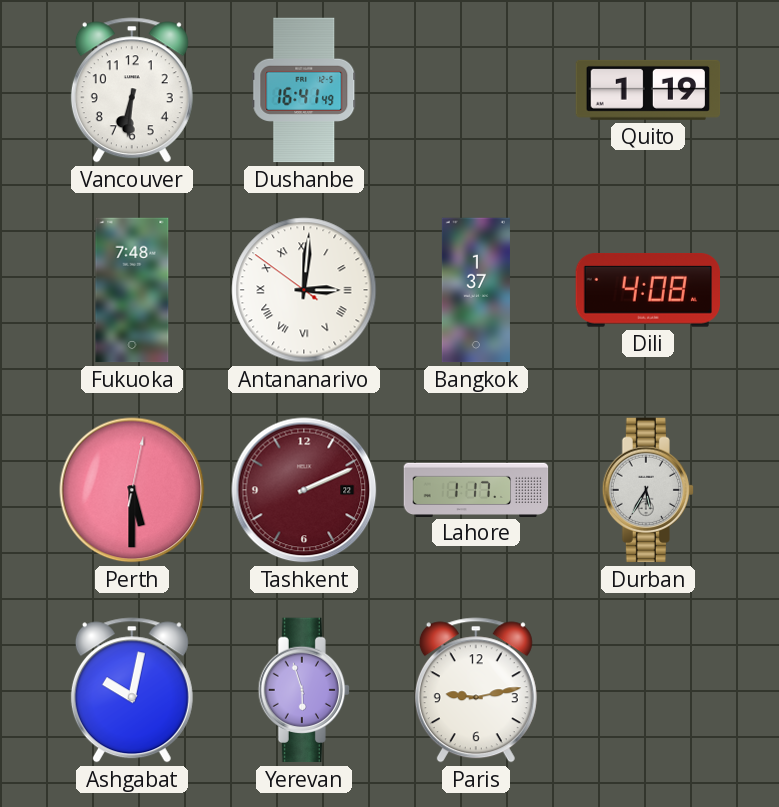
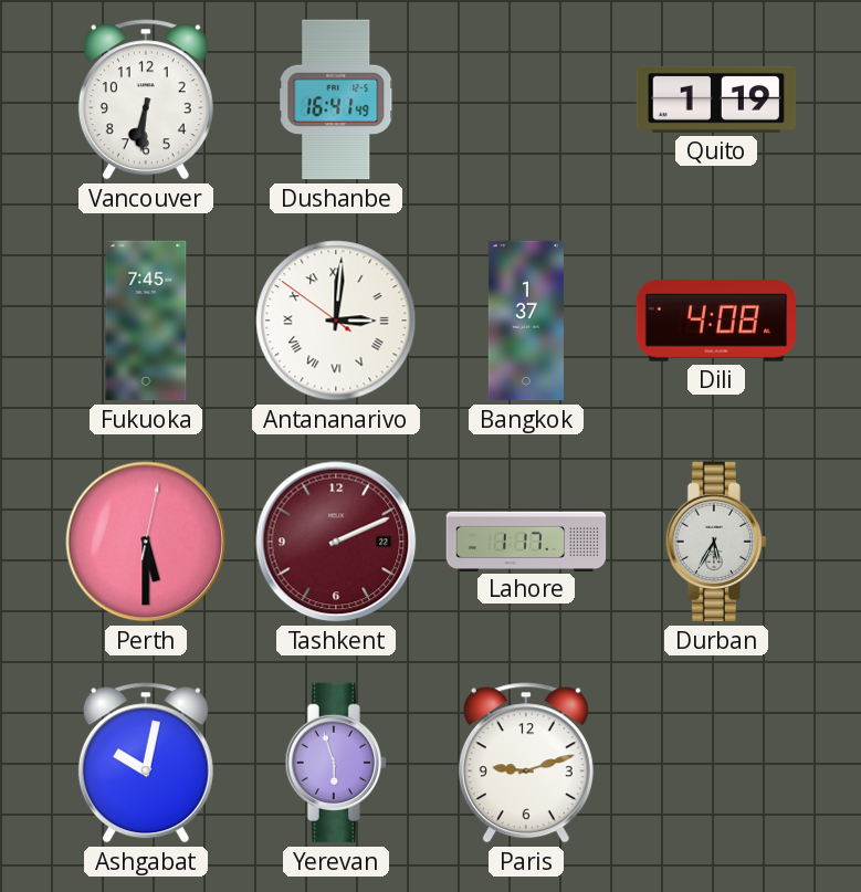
Fukuoka: 7:48 -> 7:45 (146, 321)
Paris: 9:13 -> 9:12 (526, 763)
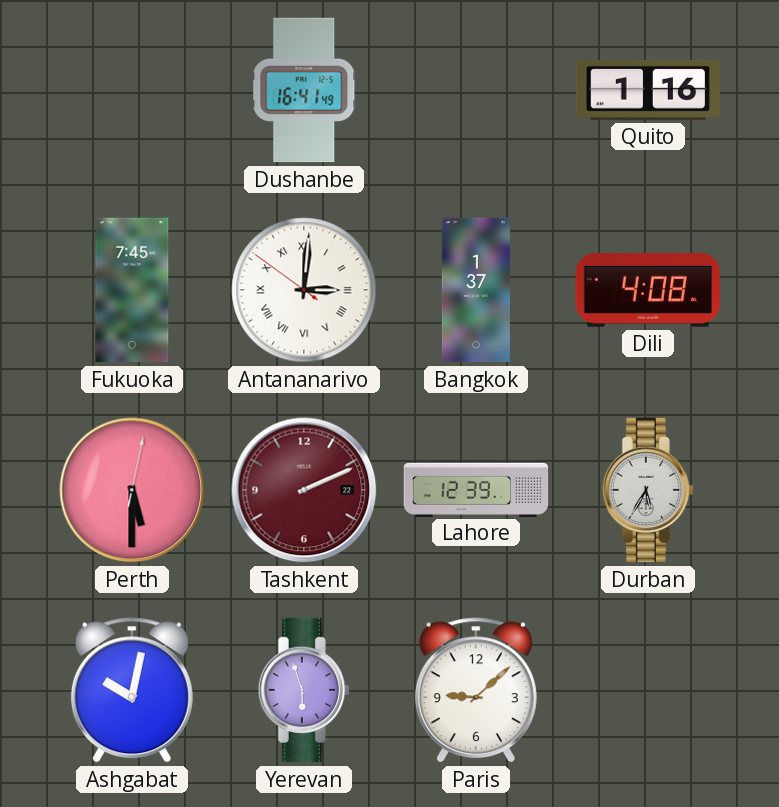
Vancouver: 6:31 -> none (146, 99)
Quito: 1:19 -> 1:16 (648, 90)
Lahore: 1:17 -> 12:39 (476, 489)
Paris: 9:12 -> 9:08 (476, 690)
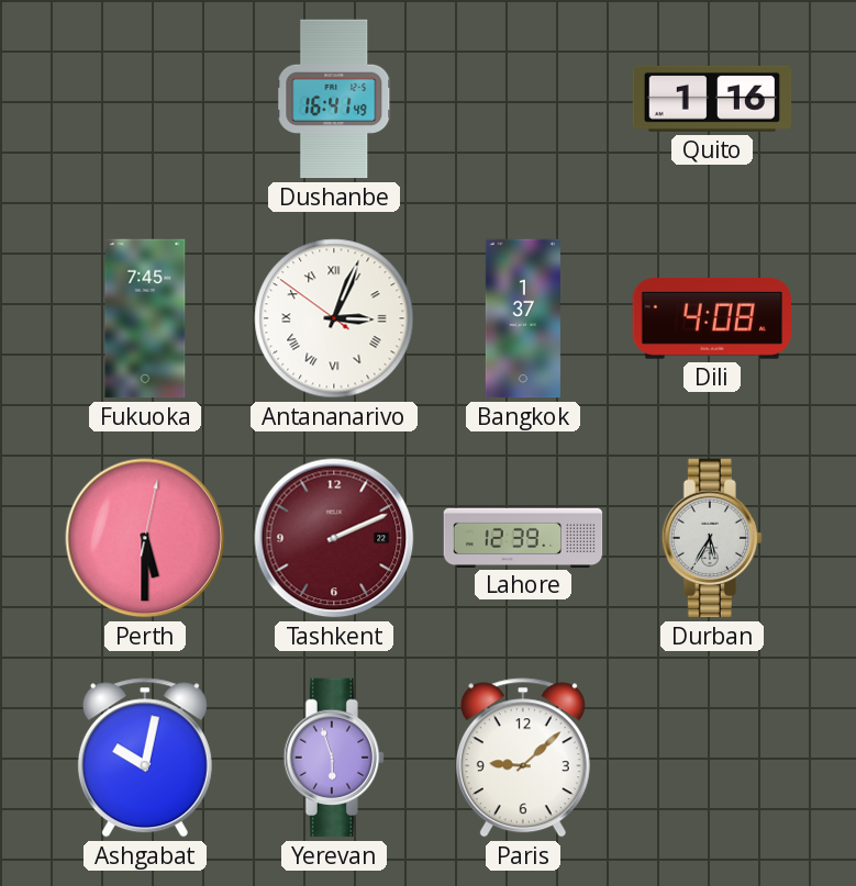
Antananarivo: 3:00 -> 3:03 (334, 318)
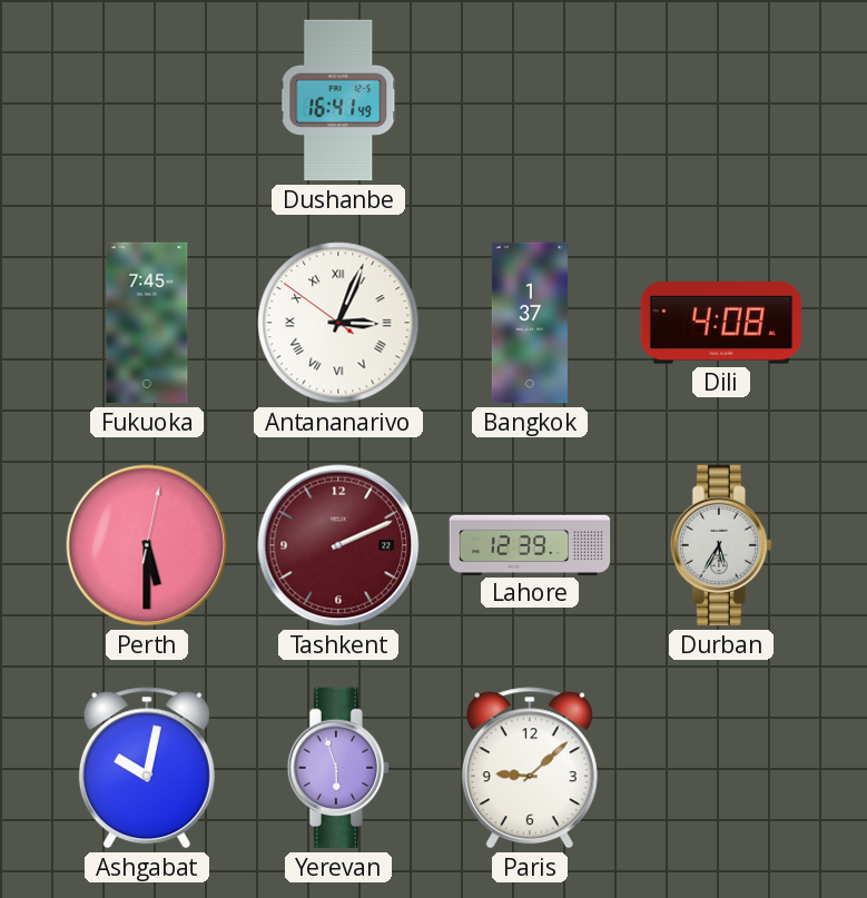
Quito: 1:16 -> none (712, 99)
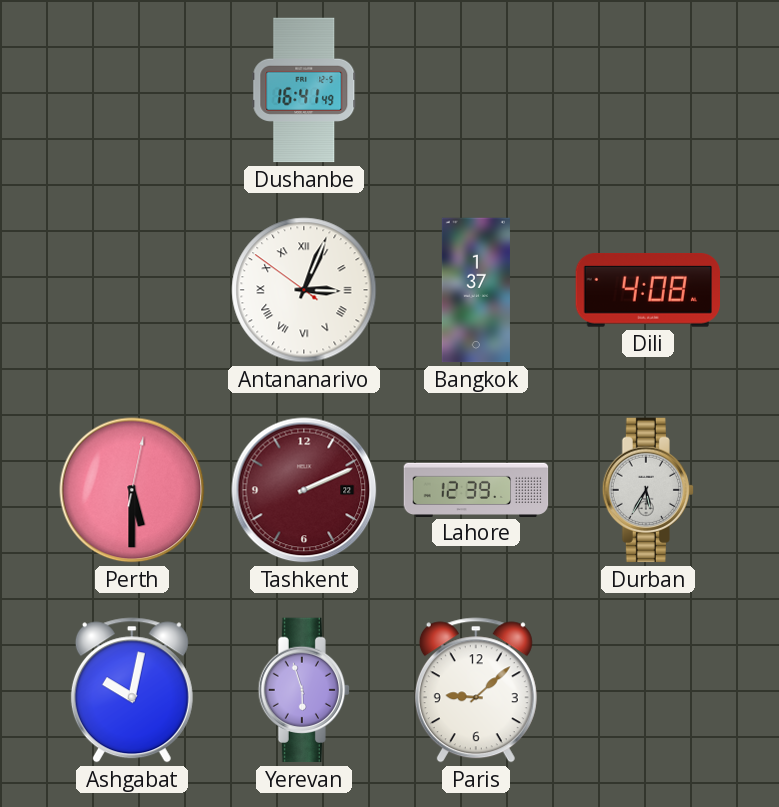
Fukuoka: 7:45 -> none (147, 323)
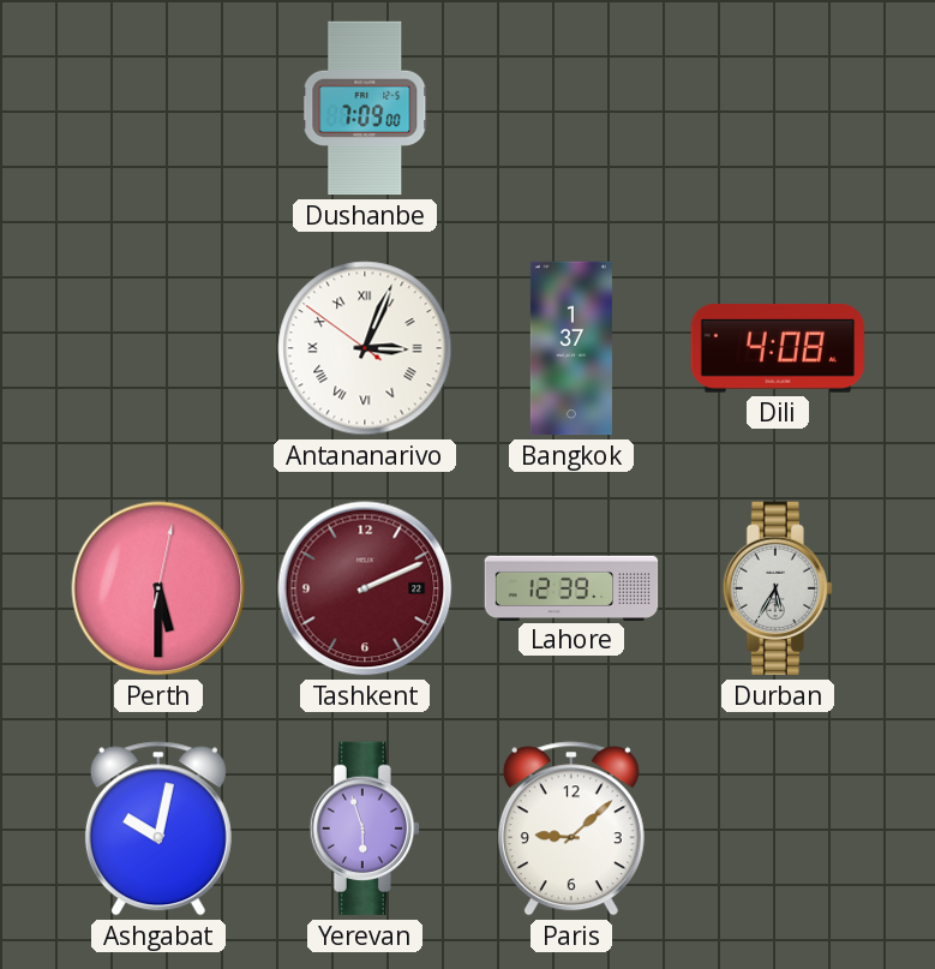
Dushanbe: 16:41 -> 7:09 (365, 108)
